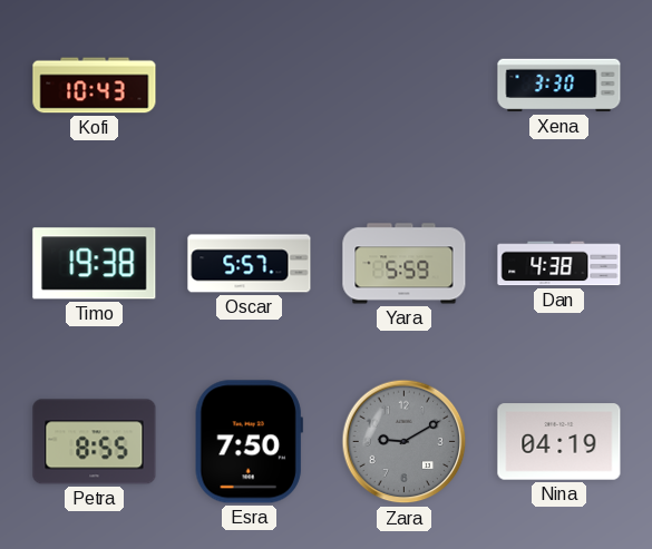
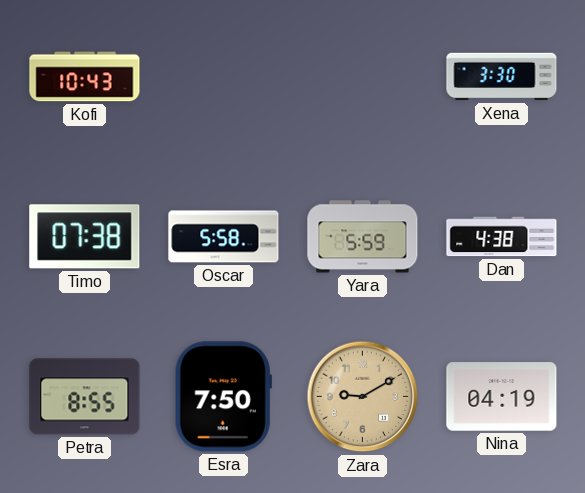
Timo: 19:38 -> 07:38 (85, 237)
Oscar: 5:57 -> 5:58 (224, 237)
Zara dial: grey -> champagne (363, 397)
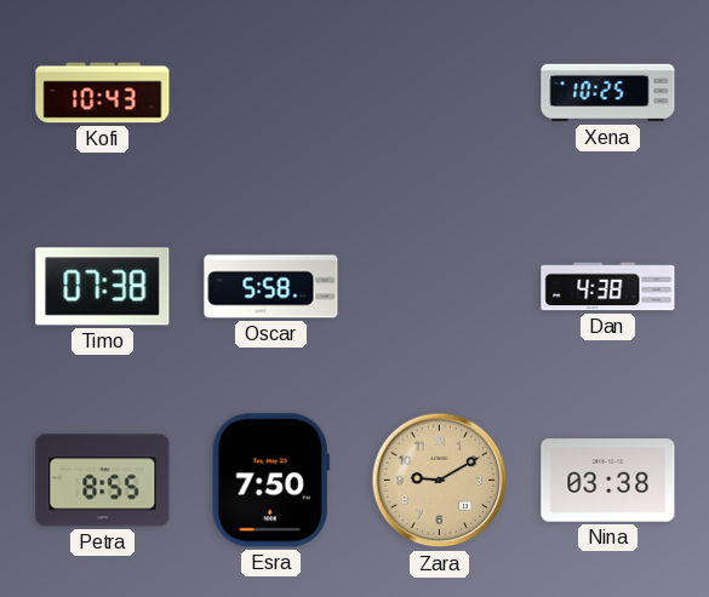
Xena: 3:30 -> 10:25 (608, 93)
Yara: 5:59 -> none (363, 237)
Nina: 04:19 -> 03:38 (608, 481)
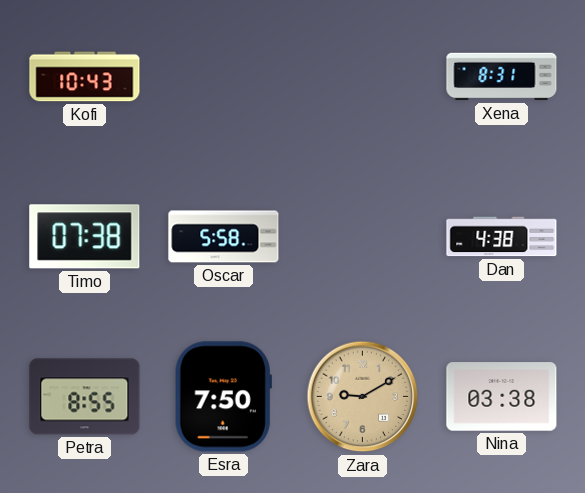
Xena: 10:25 -> 8:31 (502, 77)
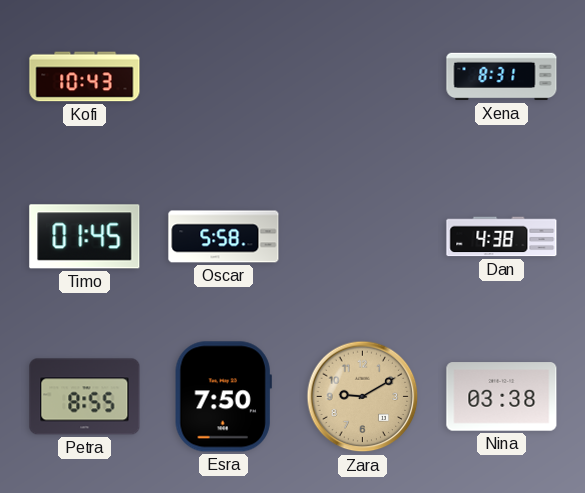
Timo: 07:38 -> 01:45 (85, 237)
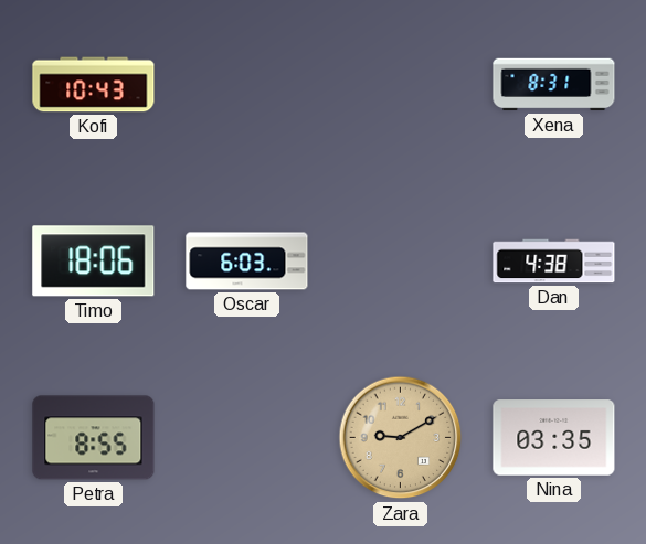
Timo: 01:45 -> 18:06 (94, 262)
Oscar: 5:58 -> 6:03 (247, 262)
Esra: 7:50 -> none (223, 397)
Nina: 03:38 -> 03:35 (554, 438)
